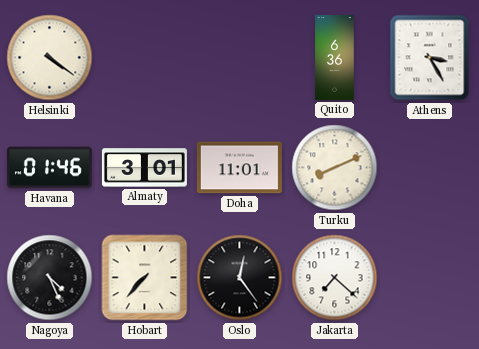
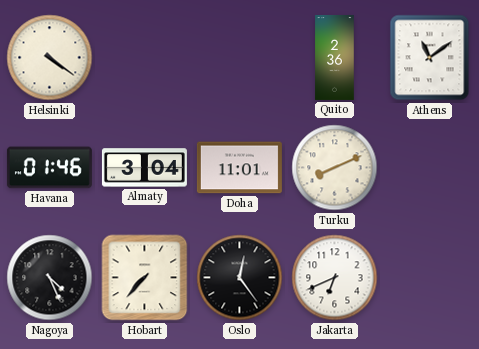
Quito: 6:36 -> 2:36 (335, 57)
Athens: 3:25 -> 11:09 (430, 58)
Almaty: 3:01 -> 3:04 (144, 168)
Jakarta: 7:22 -> 6:41 (335, 278)
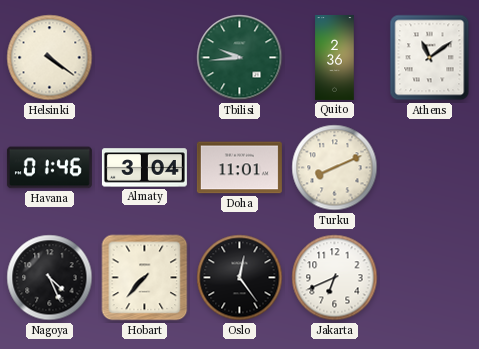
Tbilisi: none -> 9:44 (240, 58)
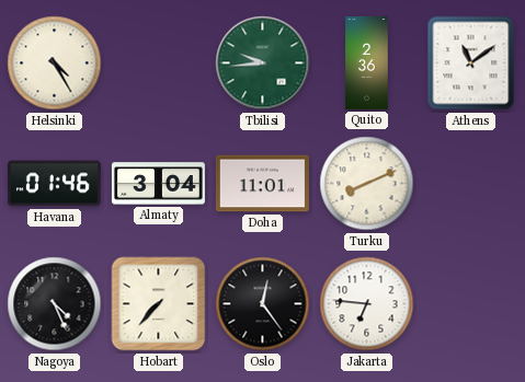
Helsinki: 4:21 -> 4:25 (55, 63)
Jakarta: 6:41 -> 6:46 (367, 304)
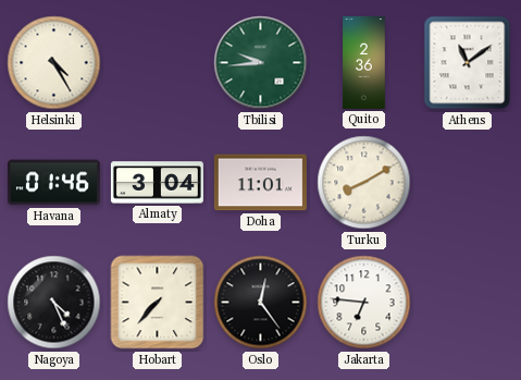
Turku: 8:11 -> 8:10 (364, 183)
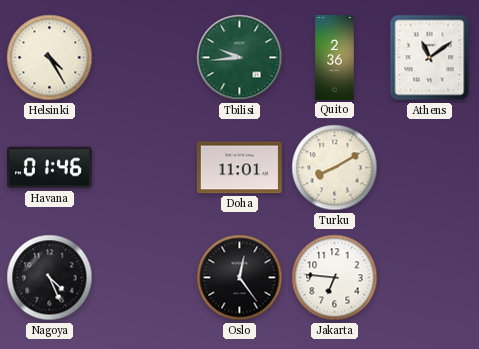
Almaty: 3:04 -> none (157, 183)
Hobart: 7:37 -> none (158, 303)
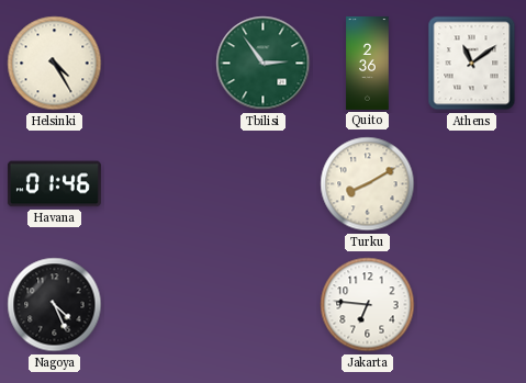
Tbilisi: 9:44 -> 2:54 (264, 64)
Doha: 11:01 -> none (239, 168)
Oslo: 12:24 -> none (240, 278)
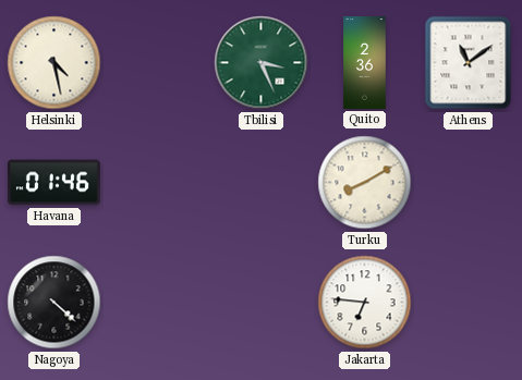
Helsinki: 4:25 -> 4:28 (54, 63)
Tbilisi: 2:54 -> 3:26 (262, 63)
Nagoya: 4:26 -> 4:22 (54, 303)
